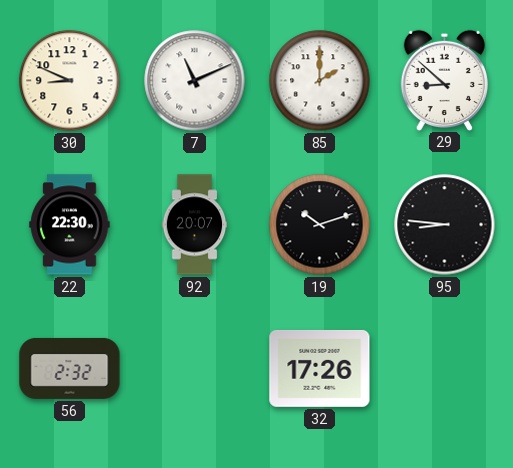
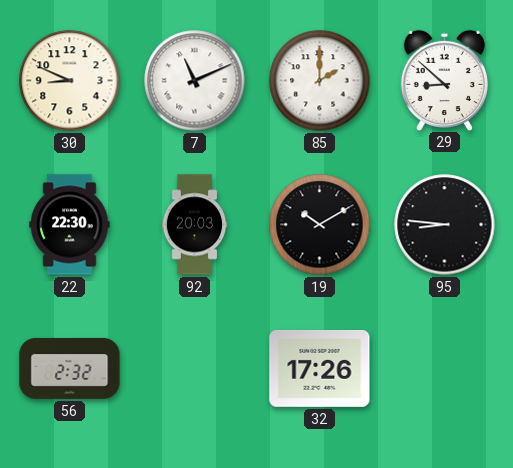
92: 20:07 -> 20:03 (195, 225)
19: 10:12 -> 10:10 (320, 225)
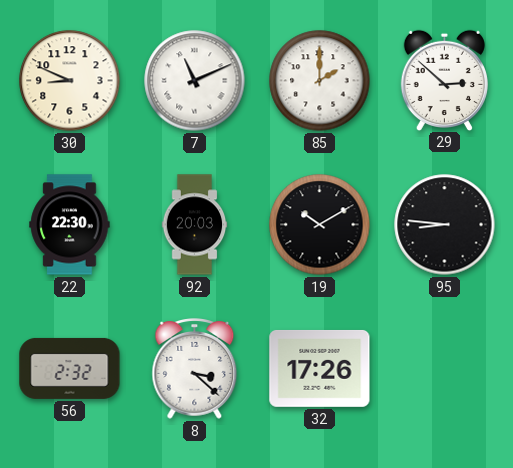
29: 8:52 -> 2:52 (444, 80)
8: none -> 3:22 (195, 369)
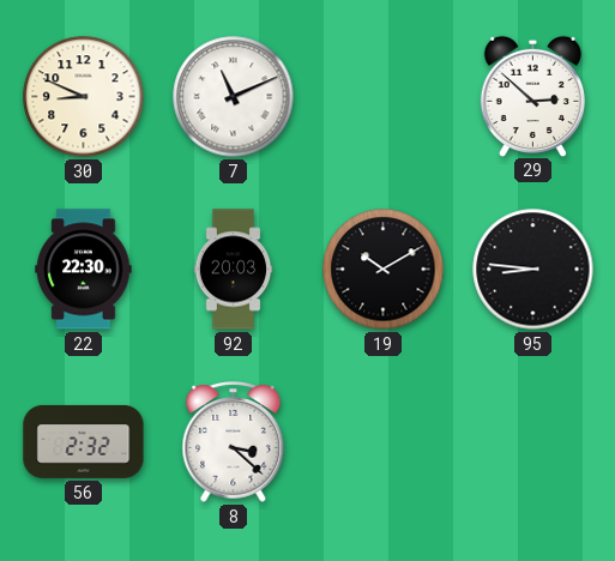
85: 2:00 -> none (320, 81)
32: 17:26 -> none (320, 368)
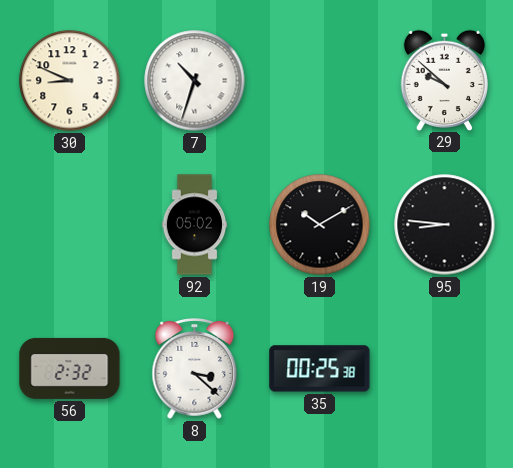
7: 11:11 -> 10:33 (195, 81)
29: 2:52 -> 9:52 (444, 80)
22: 22:30 -> none (84, 270)
92: 20:03 -> 05:02 (195, 225)
35: none -> 00:25 (320, 369)
